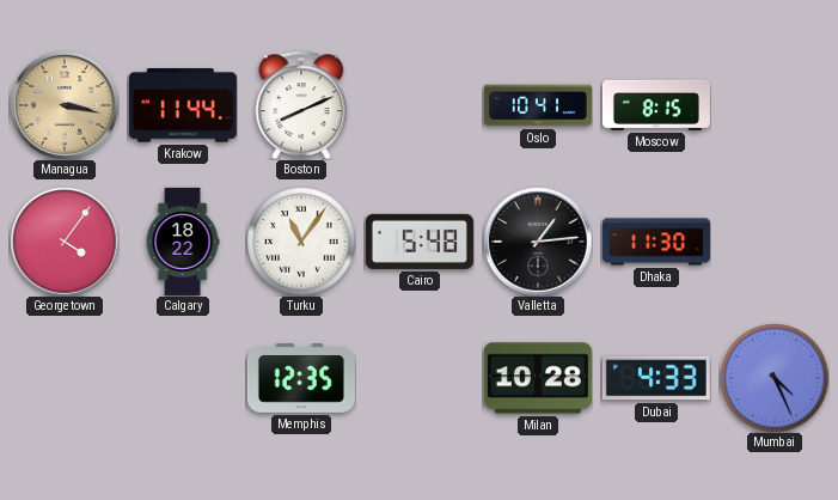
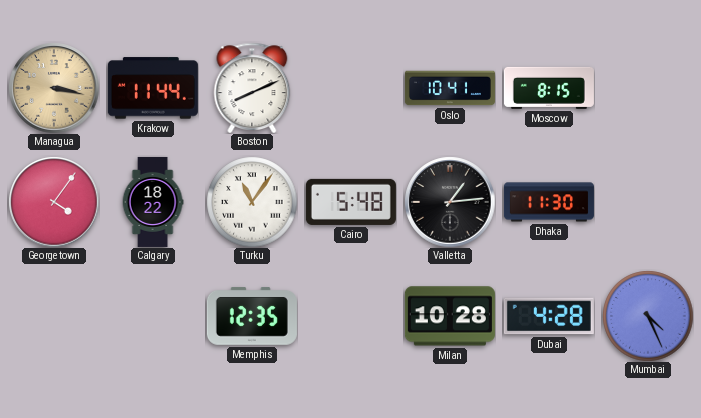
Dubai: 4:33 -> 4:28 (549, 316)
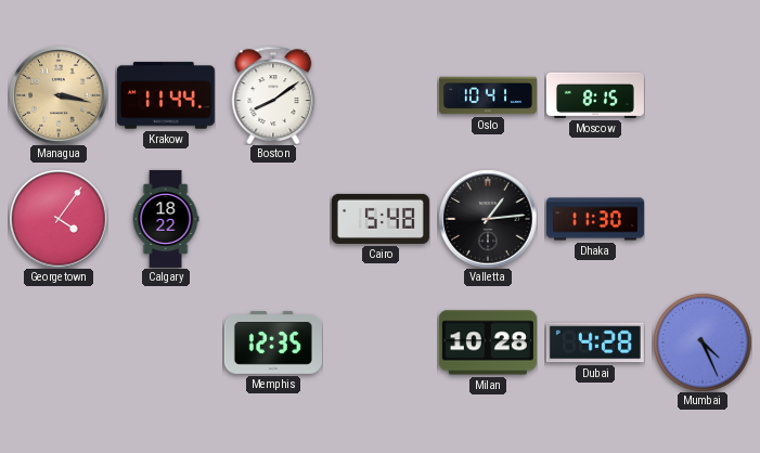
Boston: 8:11 -> 8:09 (273, 94)
Turku: 11:06 -> none (252, 202)
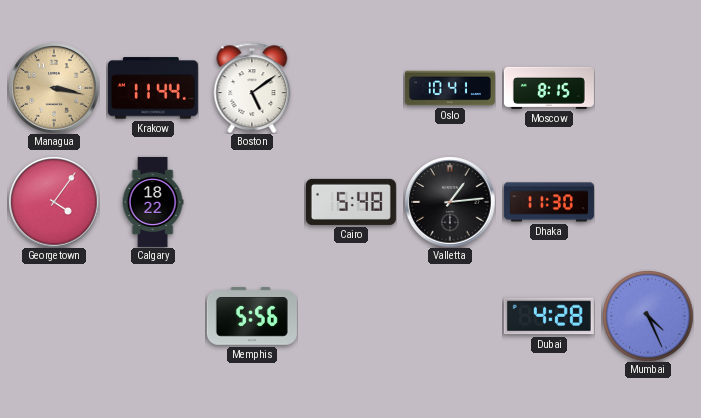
Boston: 8:09 -> 5:09 (252, 87)
Memphis: 12:35 -> 5:56 (252, 317)
Milan: 10:28 -> none (488, 342)
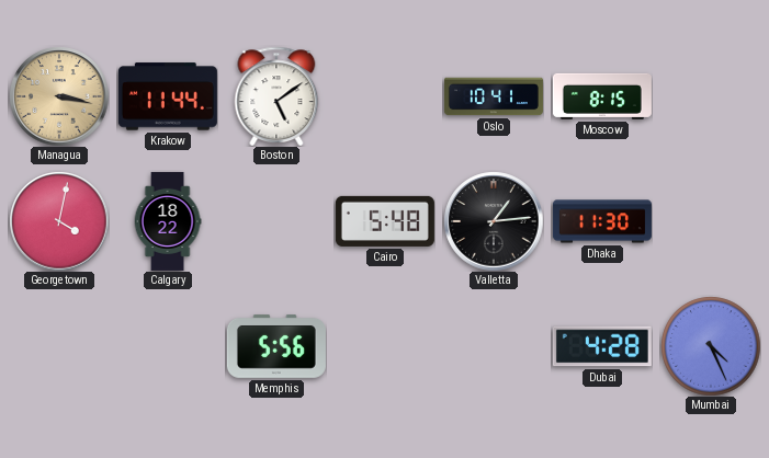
Georgetown: 4:06 -> 4:02 (59, 221)
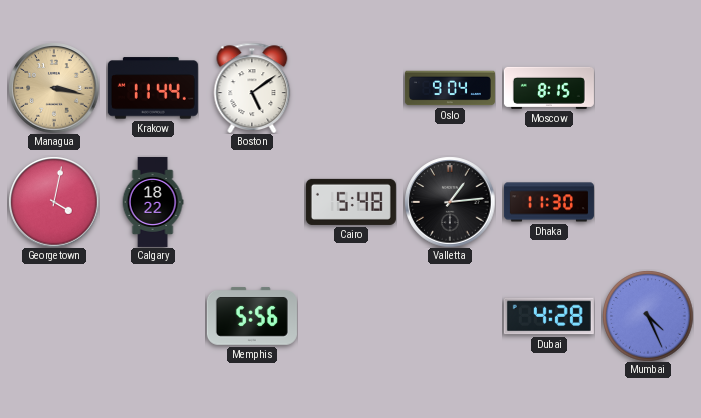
Oslo: 10:41 -> 9:04 (450, 88)
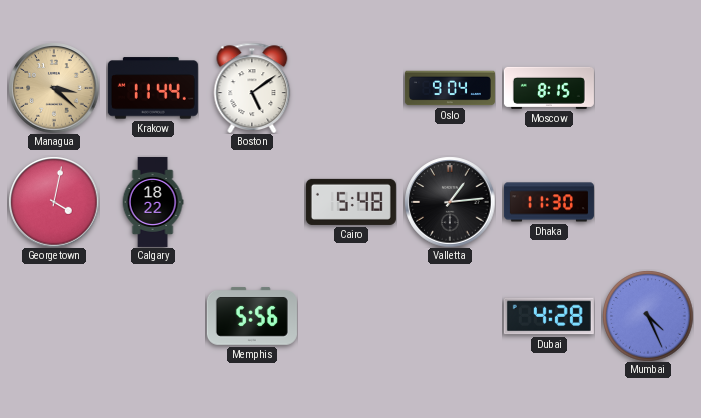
Managua: 3:17 -> 3:22 (54, 88)
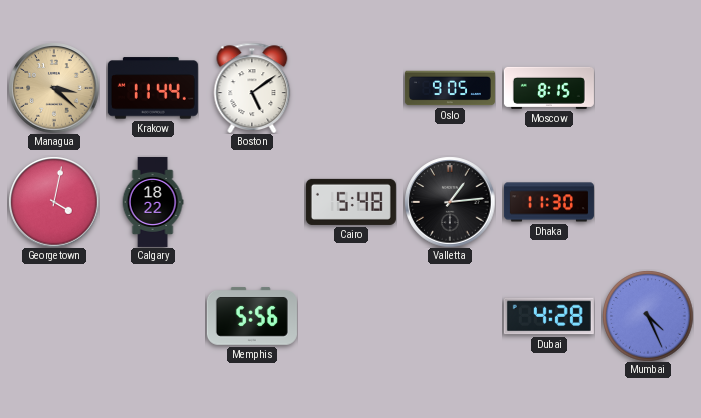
Oslo: 9:04 -> 9:05 (450, 88)
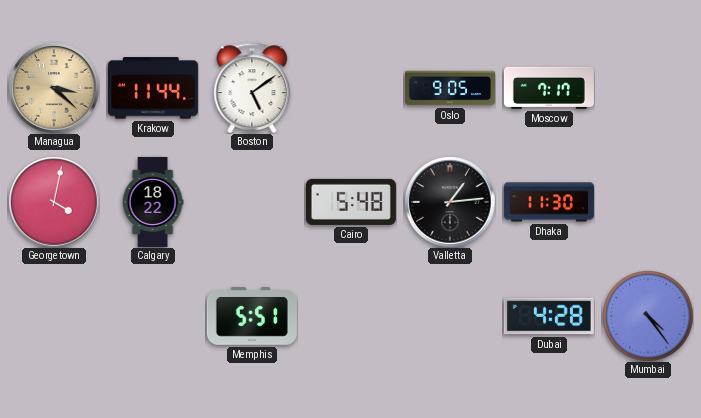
Moscow: 8:15 -> 7:17 (549, 88)
Memphis: 5:56 -> 5:51 (252, 317)
Mumbai: 4:26 -> 4:24 (648, 316)
